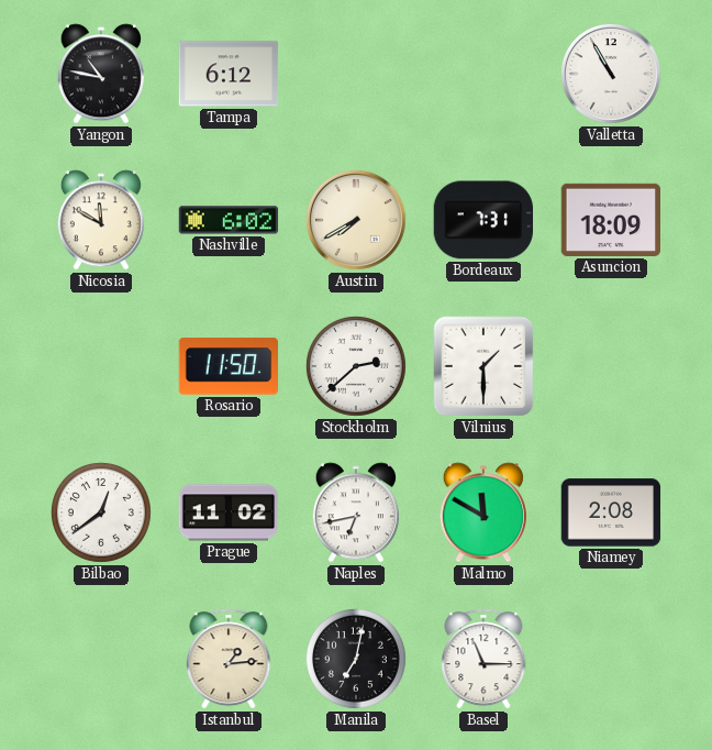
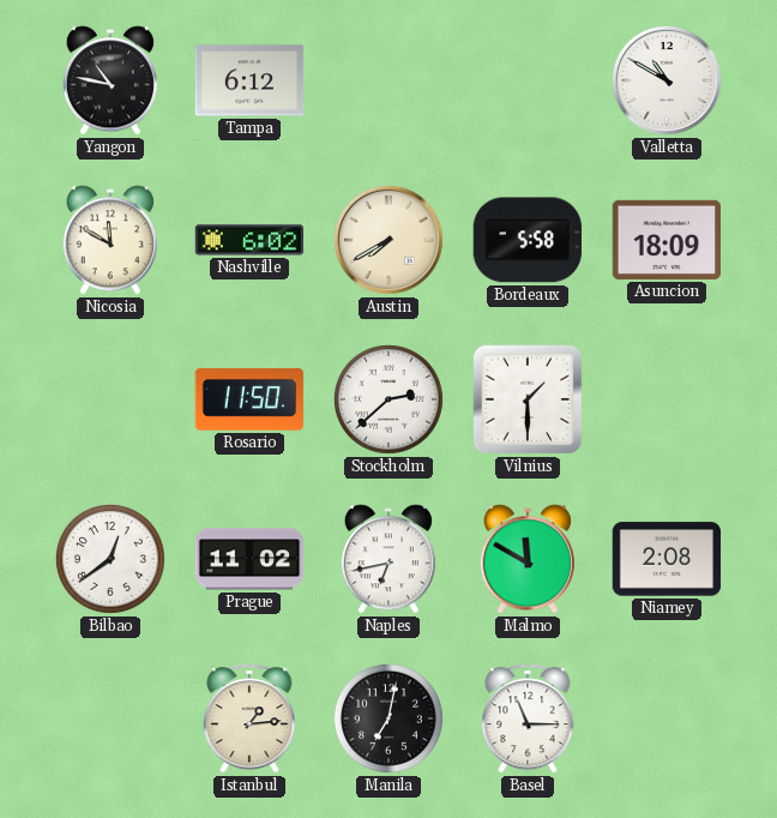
Valletta: 10:55 -> 10:50 (667, 80)
Bordeaux: 7:31 -> 5:58 (526, 240)
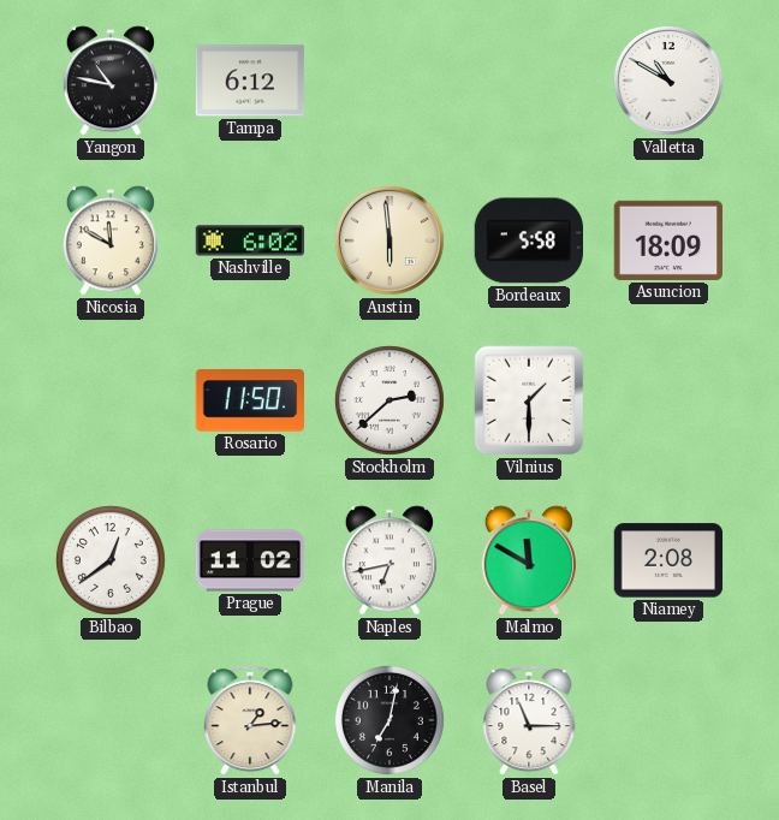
Austin: 7:40 -> 5:59 (389, 240)
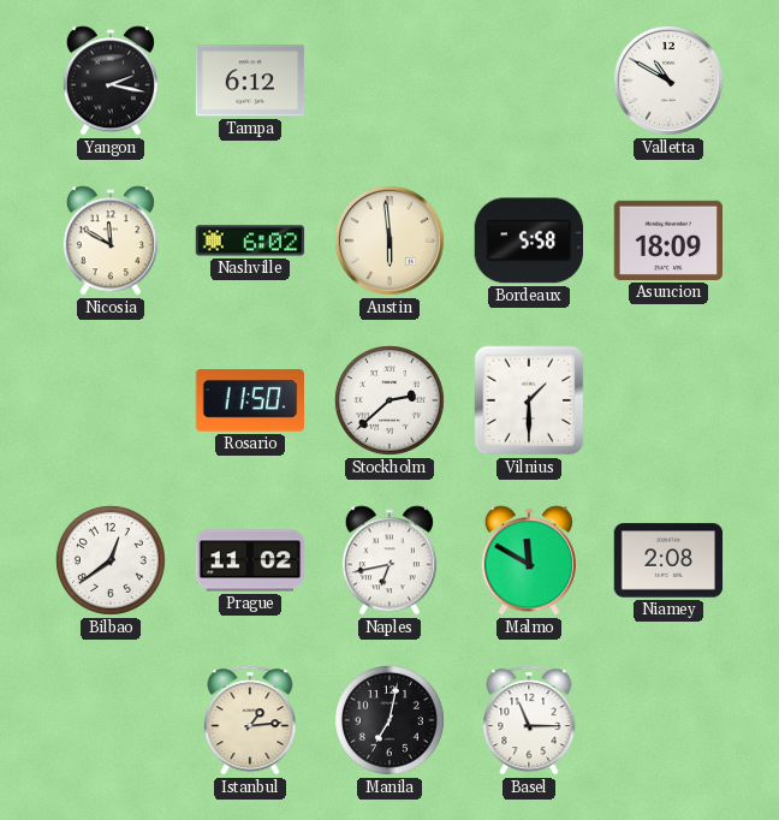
Yangon: 10:47 -> 2:17 (111, 81)
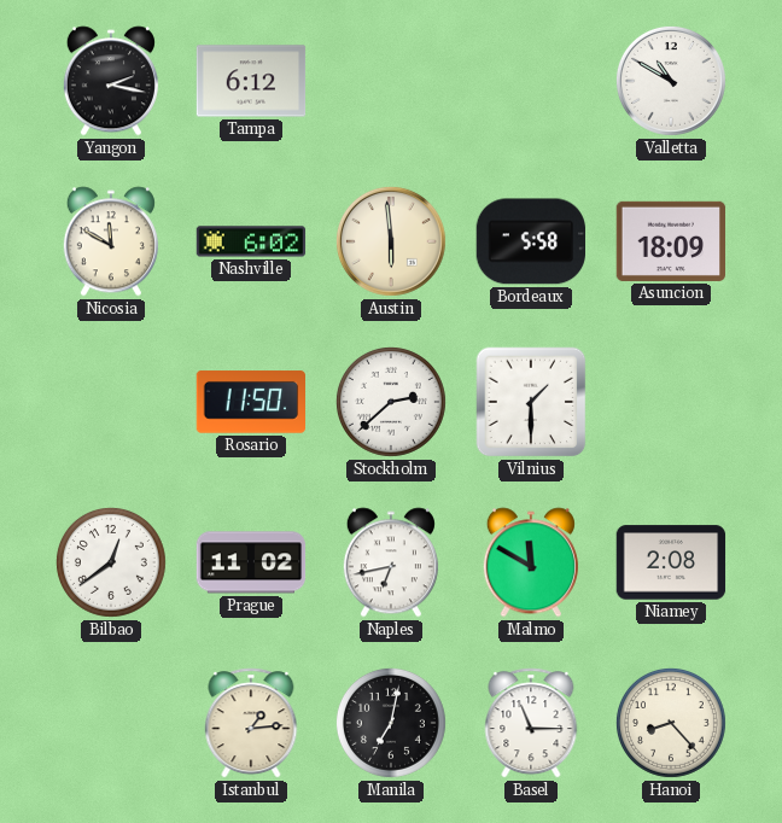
Hanoi: none -> 8:23 (671, 723)
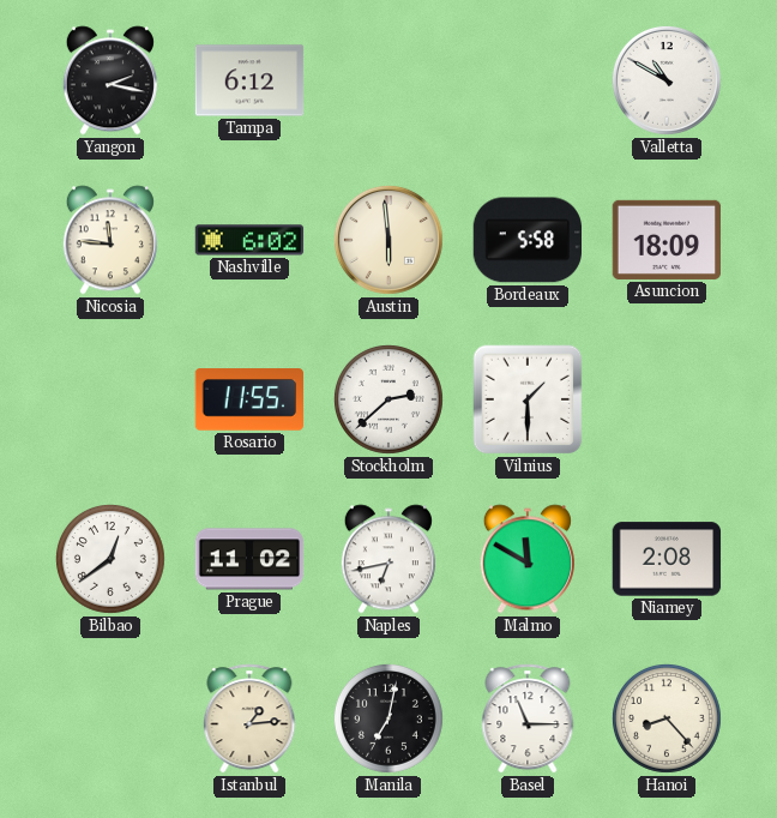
Nicosia: 11:50 -> 11:46 (110, 240)
Rosario: 11:50 -> 11:55 (248, 399)
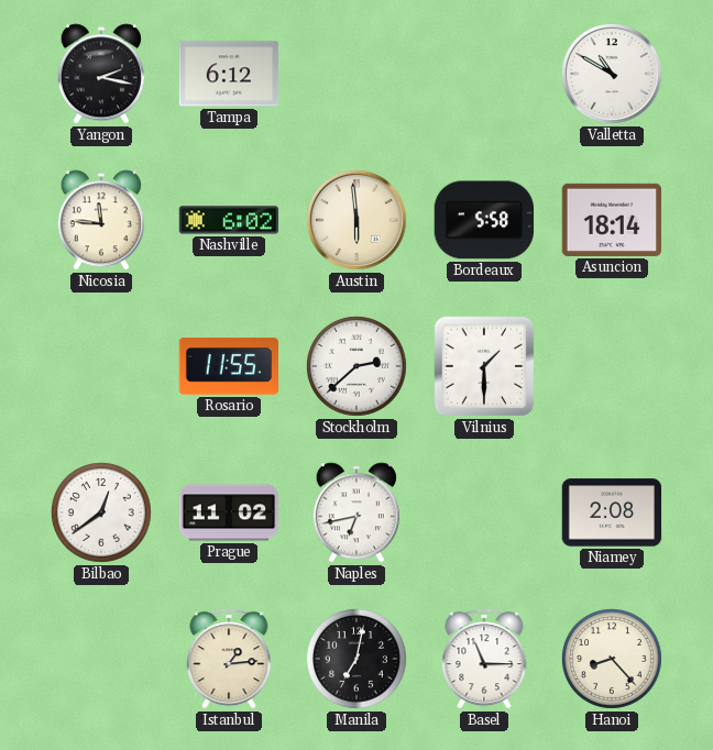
Asuncion: 18:09 -> 18:14 (612, 220)
Malmo: 11:50 -> none (528, 559)
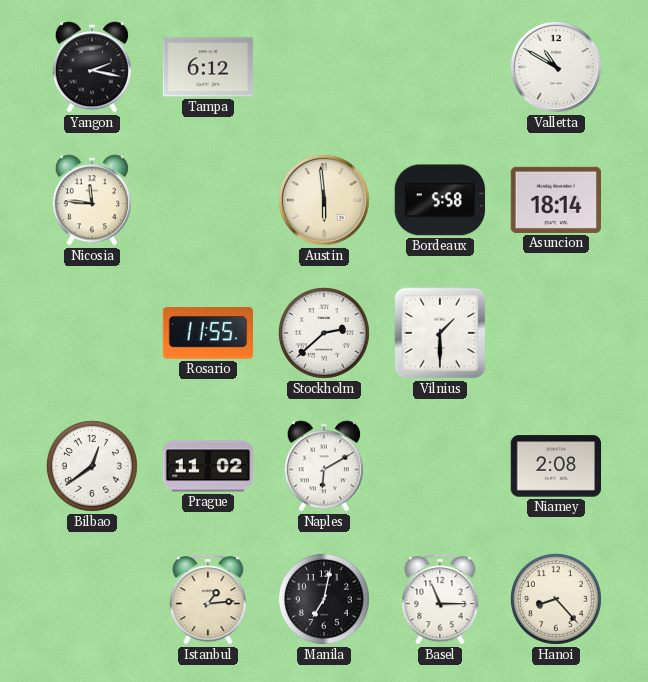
Nashville: 6:02 -> none (229, 220)
Naples: 6:43 -> 6:10 (324, 466)
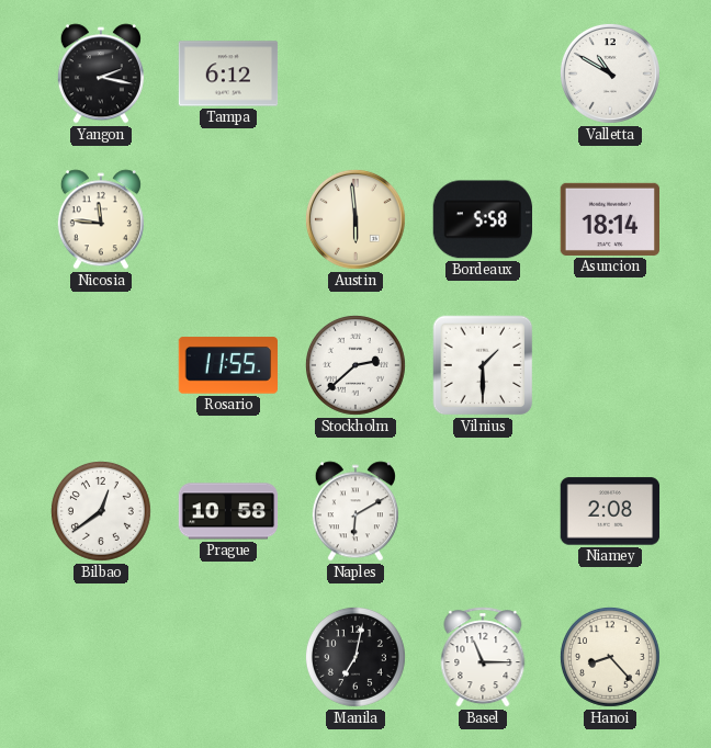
Prague: 11:02 -> 10:58 (228, 511)
Istanbul: 1:14 -> none (208, 599)
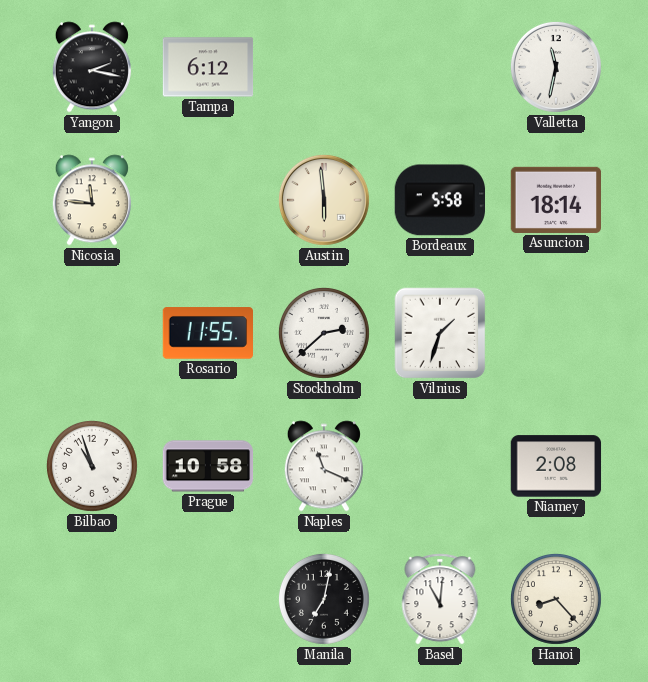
Valletta: 10:50 -> 11:32 (556, 67)
Vilnius: 1:30 -> 1:33 (440, 333)
Bilbao: 12:39 -> 10:57 (92, 466)
Naples: 6:10 -> 11:19 (324, 466)
Basel: 11:15 -> 11:01 (440, 599)
